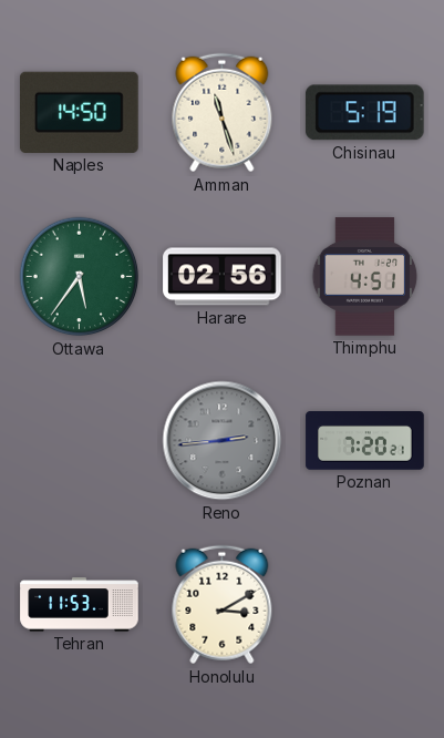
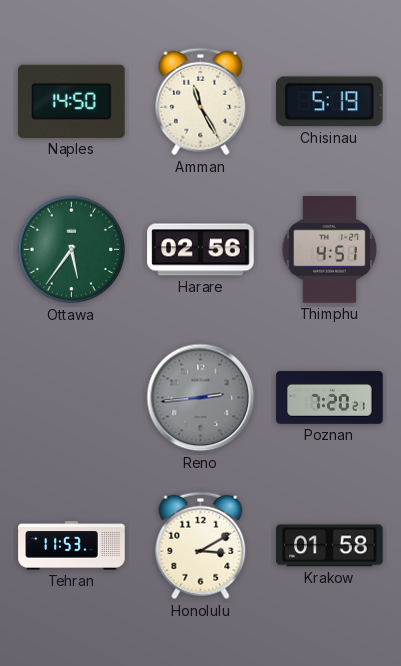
Amman: 11:27 -> 11:25 (201, 102)
Krakow: none -> 01:58 (330, 546)
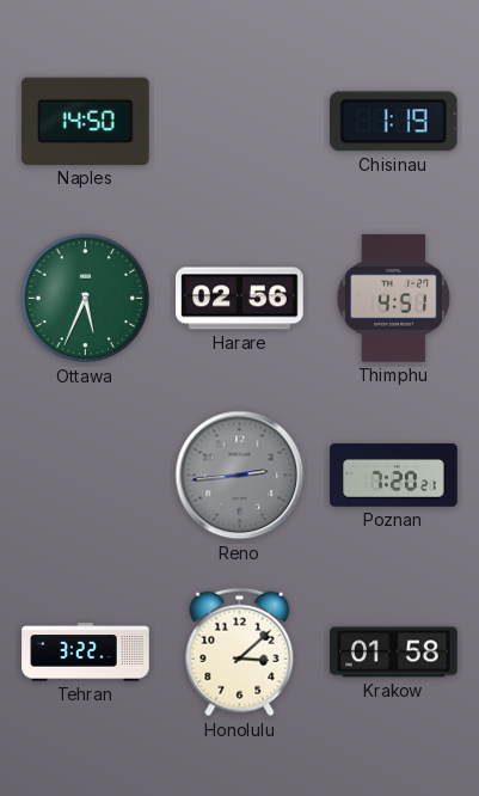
Amman: 11:25 -> none (201, 102)
Chisinau: 5:19 -> 1:19 (393, 122)
Ottawa: 5:36 -> 5:34 (86, 299)
Tehran: 11:53 -> 3:22 (86, 653)
Honolulu: 3:10 -> 3:08 (240, 653)
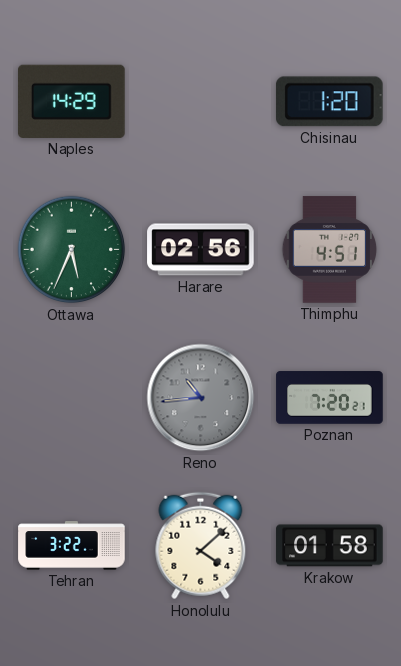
Naples: 14:50 -> 14:29 (72, 101)
Chisinau: 1:19 -> 1:20 (329, 102)
Reno: 2:44 -> 10:44 (201, 398)
Honolulu: 3:08 -> 4:08 (201, 546)
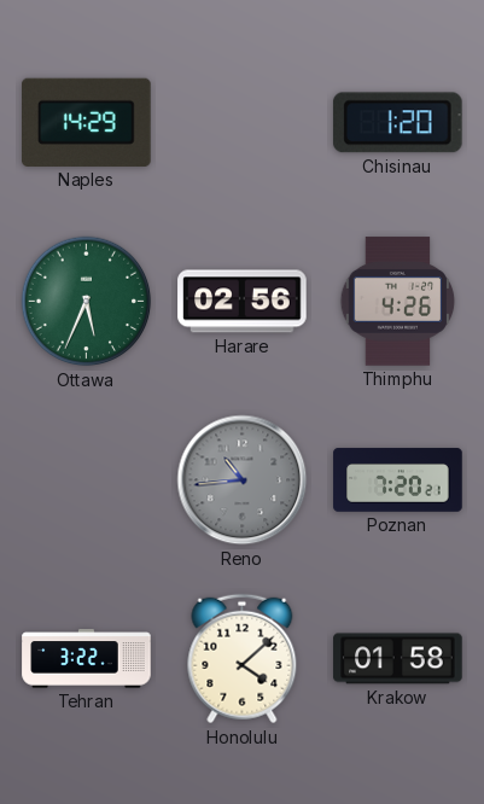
Thimphu: 4:51 -> 4:26 (398, 302)
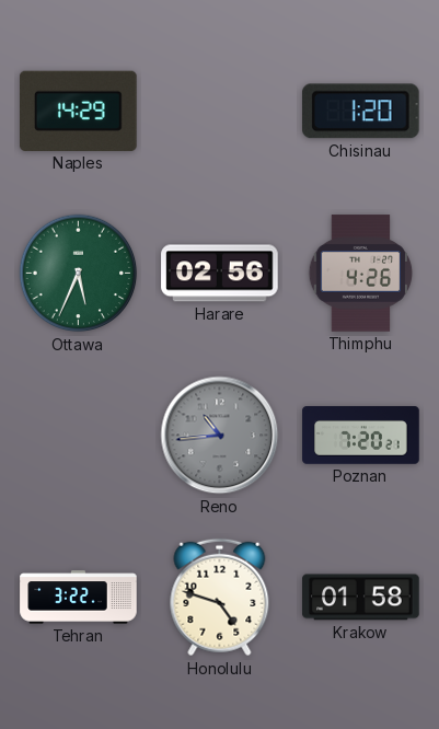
Honolulu: 4:08 -> 4:48 (220, 598)
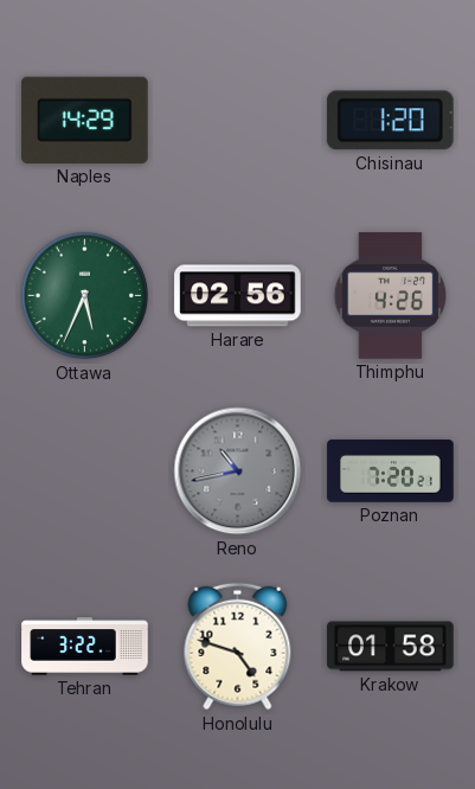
Reno: 10:44 -> 10:43 (238, 472)
